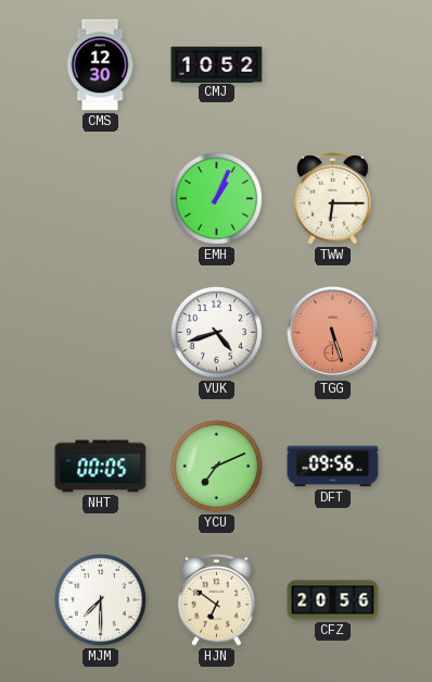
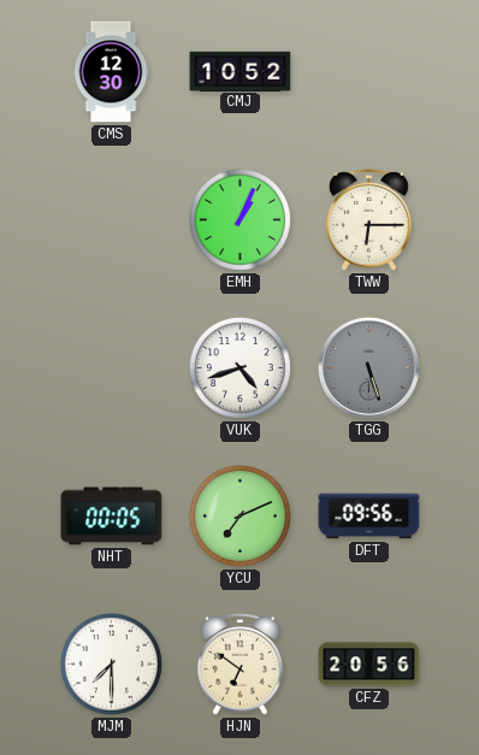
TGG dial: salmon -> grey (369, 368)
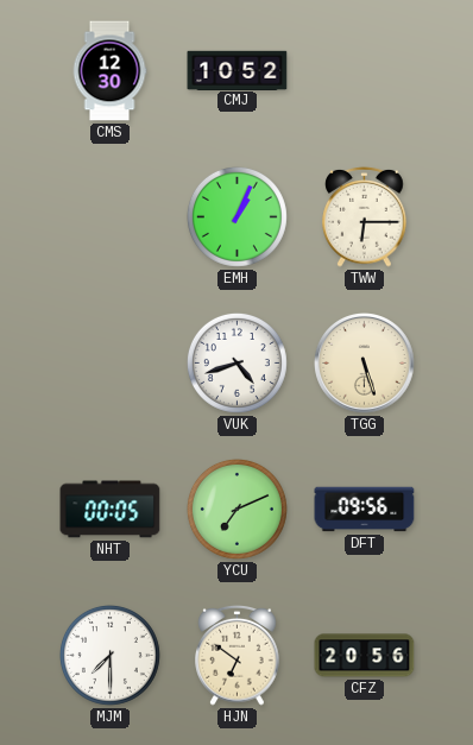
TGG dial: grey -> cream (365, 364)
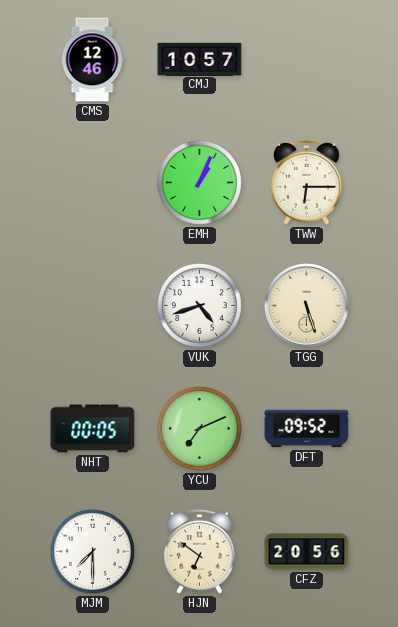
CMS: 12:30 -> 12:46 (92, 60)
CMJ: 10:52 -> 10:57 (200, 59)
DFT: 09:56 -> 09:52 (307, 429)
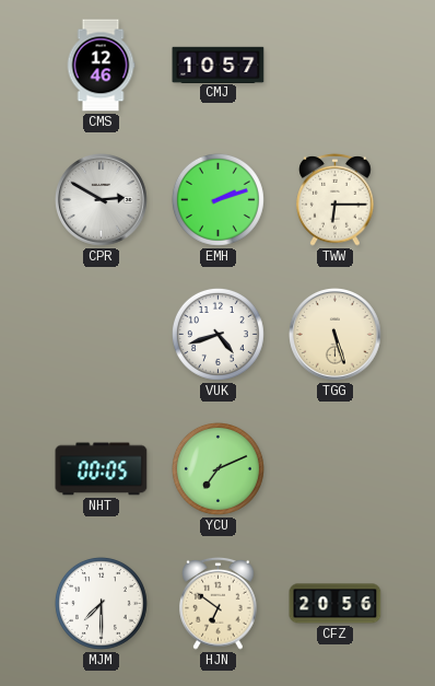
CPR: none -> 2:50 (102, 200)
EMH: 1:04 -> 2:12 (217, 199)
DFT: 09:52 -> none (307, 429)
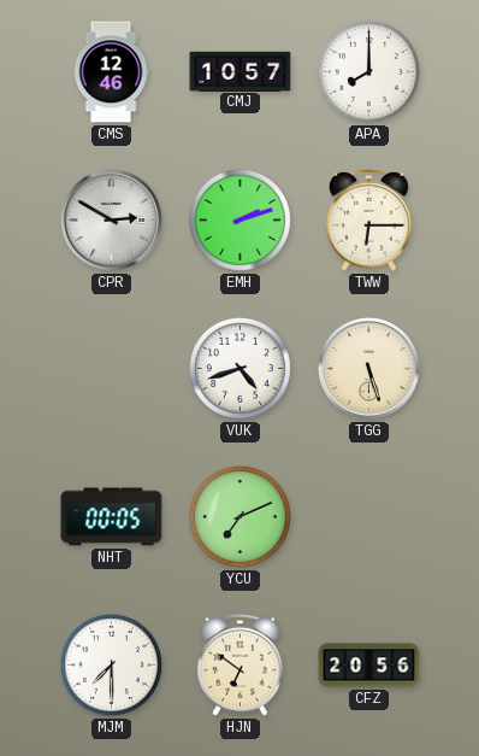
APA: none -> 8:00 (368, 71)
